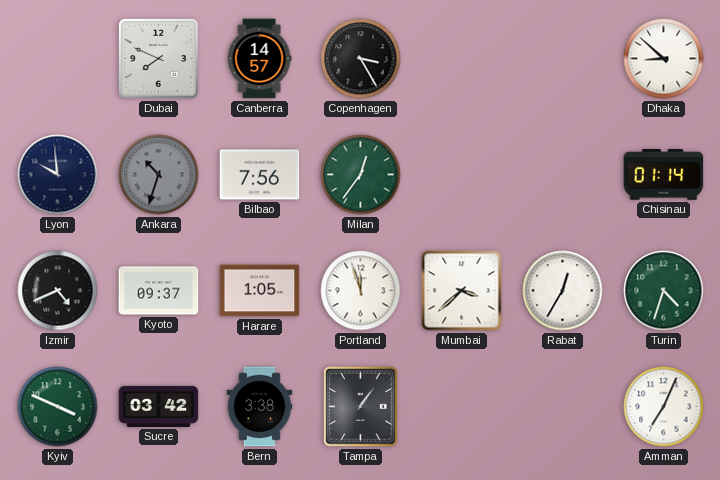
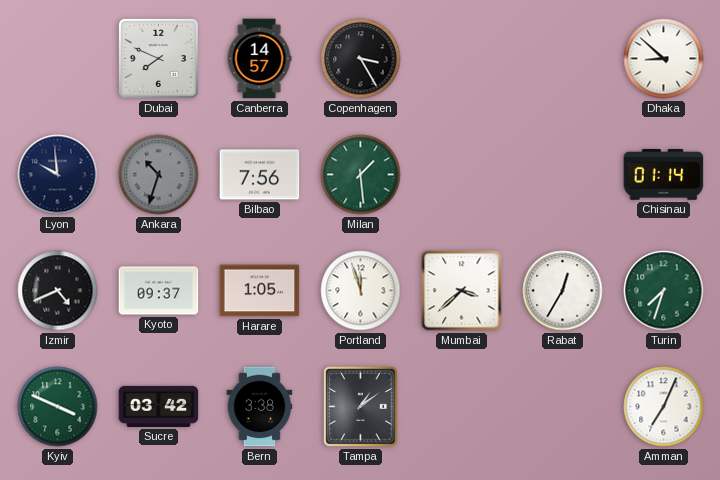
Milan: 12:36 -> 1:29 (361, 175)
Turin: 4:33 -> 7:33 (664, 291)
Tampa: 1:06 -> 1:09 (361, 407)
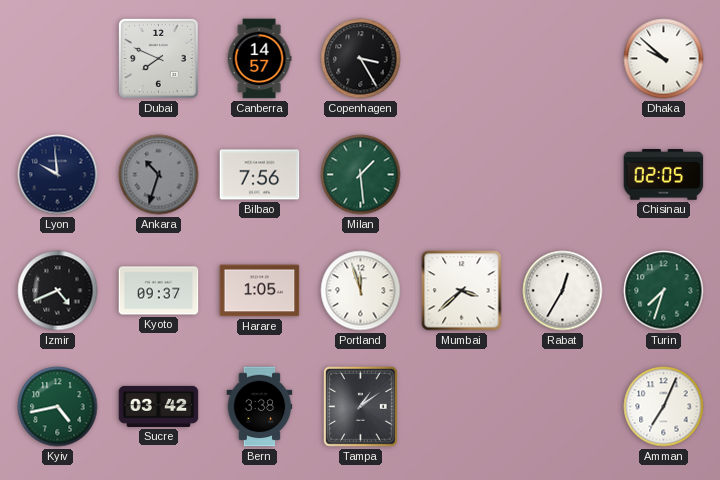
Dhaka: 8:52 -> 9:52 (664, 59)
Chisinau: 01:14 -> 02:05 (664, 175)
Kyiv: 3:49 -> 4:43 (58, 407)
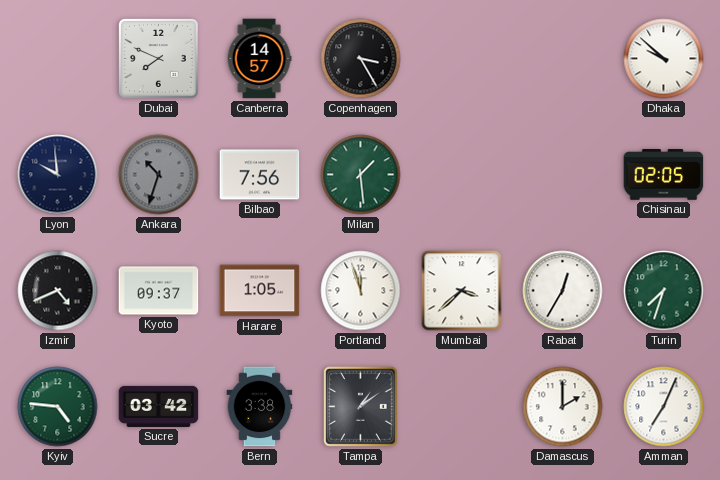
Kyiv: 4:43 -> 4:46 (58, 407)
Damascus: none -> 2:00 (563, 407)
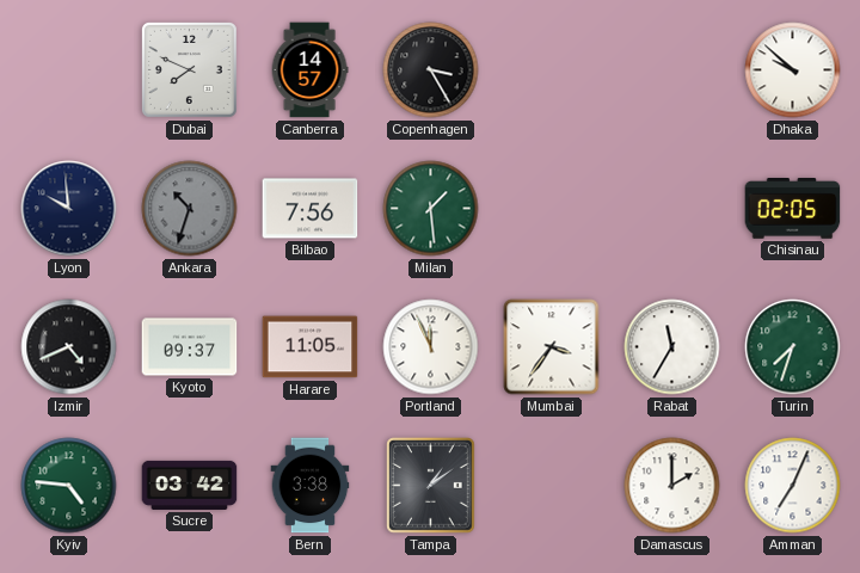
Harare: 1:05 -> 11:05 (311, 347)
Portland: 11:57 -> 11:56 (431, 347)
Mumbai: 3:38 -> 3:36 (552, 347)
Rabat: 12:35 -> 11:35 (672, 347)
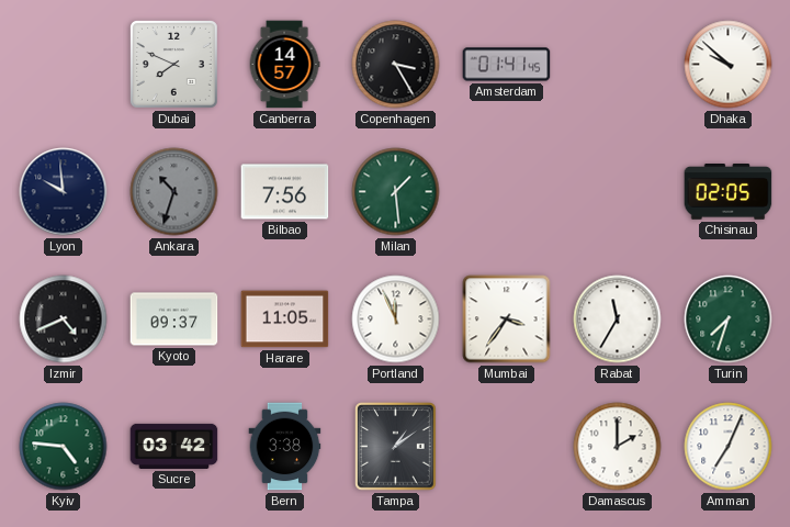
Amsterdam: none -> 01:41 (507, 65)
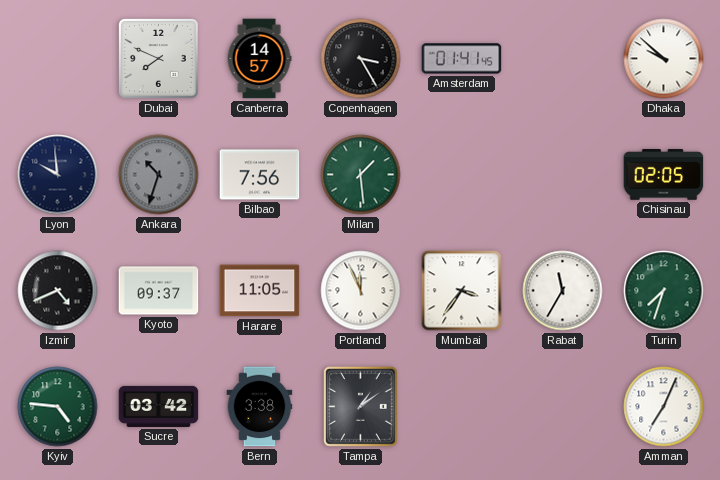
Damascus: 2:00 -> none (618, 447)
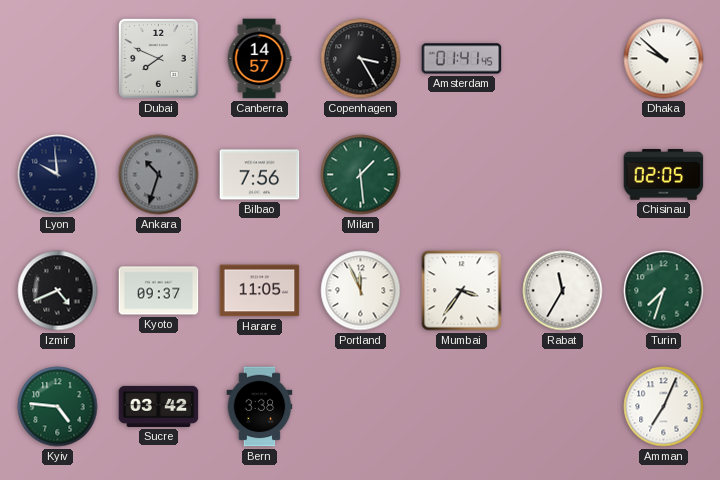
Tampa: 1:09 -> none (361, 407)
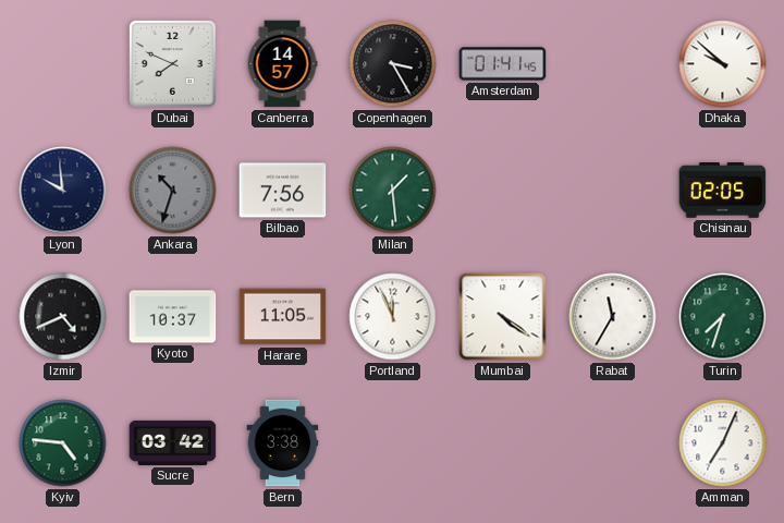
Kyoto: 09:37 -> 10:37 (173, 317)
Mumbai: 3:36 -> 4:21 (503, 317)
